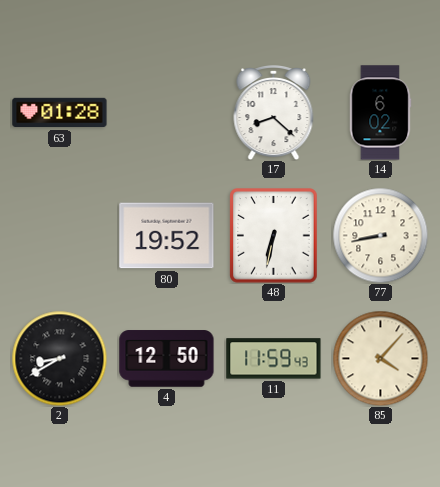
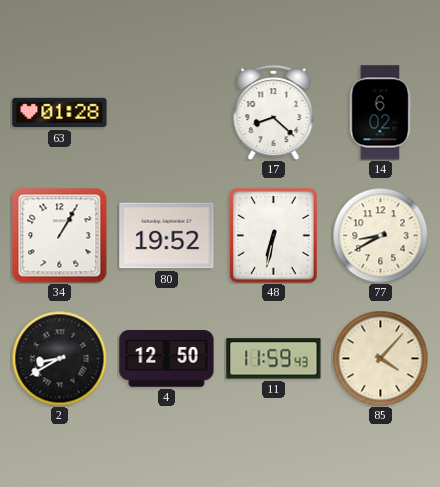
34: none -> 1:05 (60, 236)
77: 8:43 -> 8:40 (380, 235)
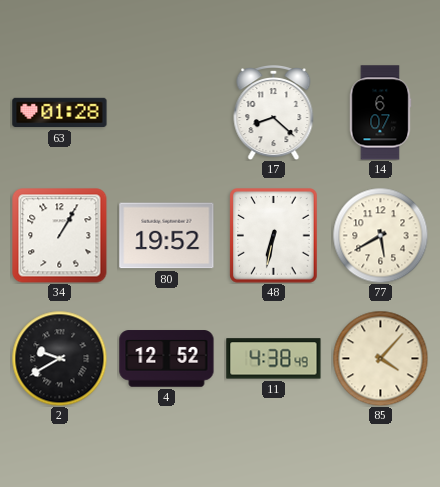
14: 6:02 -> 6:07 (380, 113)
77: 8:40 -> 5:40 (380, 235)
2: 8:40 -> 9:40 (59, 358)
4: 12:50 -> 12:52 (167, 359)
11: 11:59 -> 4:38 (274, 359)
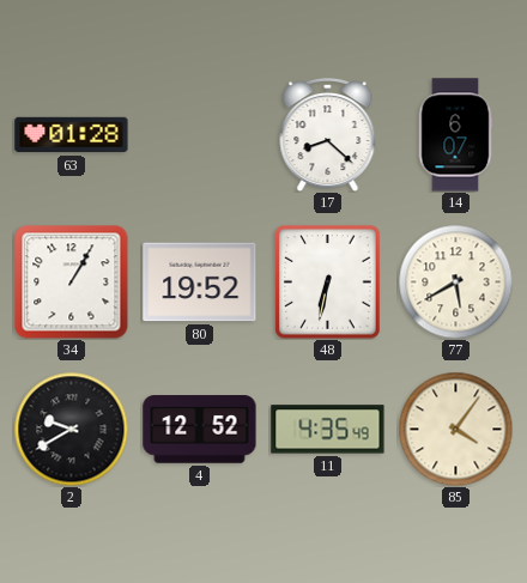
11: 4:38 -> 4:35 (328, 430)
85: 4:07 -> 4:06 (455, 429)
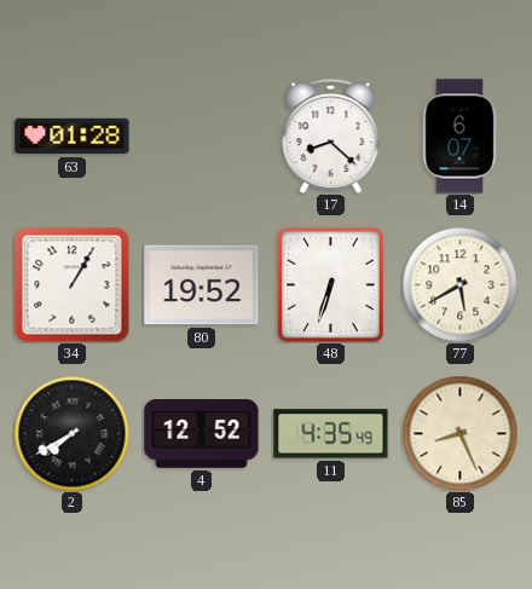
48: 6:32 -> 6:33 (331, 285)
2: 9:40 -> 7:40 (71, 433)
85: 4:06 -> 8:26 (459, 433)
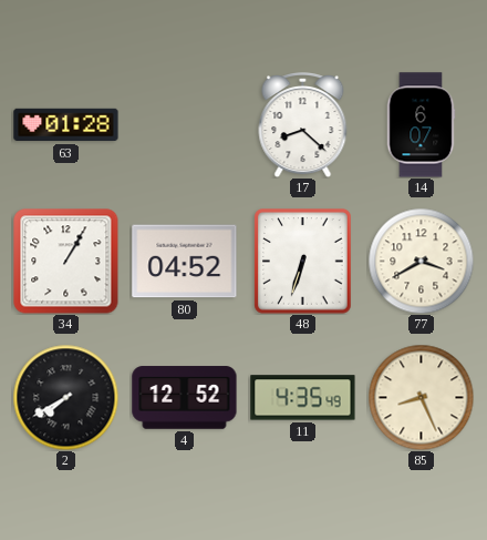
80: 19:52 -> 04:52 (185, 262)
77: 5:40 -> 3:40 (421, 261)
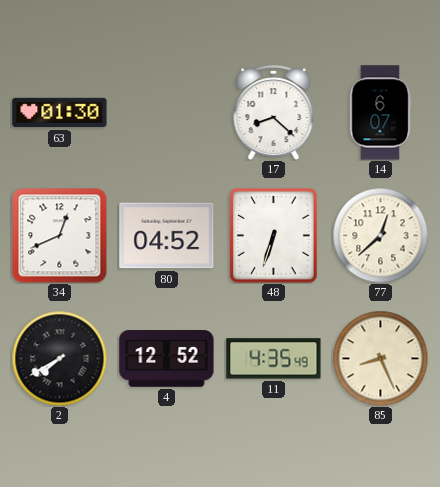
63: 01:28 -> 01:30 (60, 113)
34: 1:05 -> 12:41 (60, 236)
77: 3:40 -> 12:38 (380, 235)
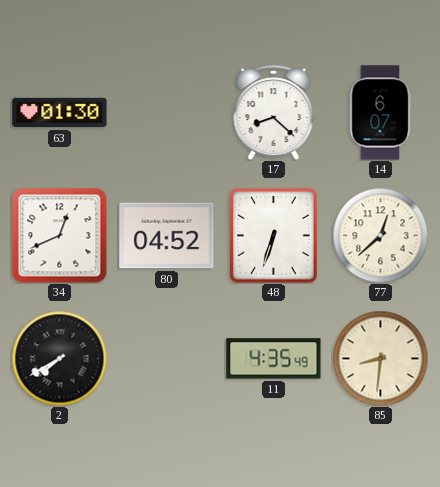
4: 12:52 -> none (167, 359)
85: 8:26 -> 8:31 (380, 358)
